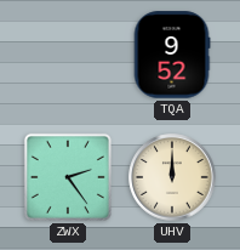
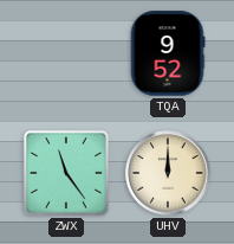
ZWX: 2:24 -> 11:24 (66, 173)
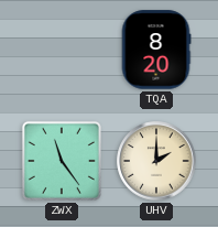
TQA: 9:52 -> 8:20 (156, 50)
UHV: 12:00 -> 2:00 (156, 161)
